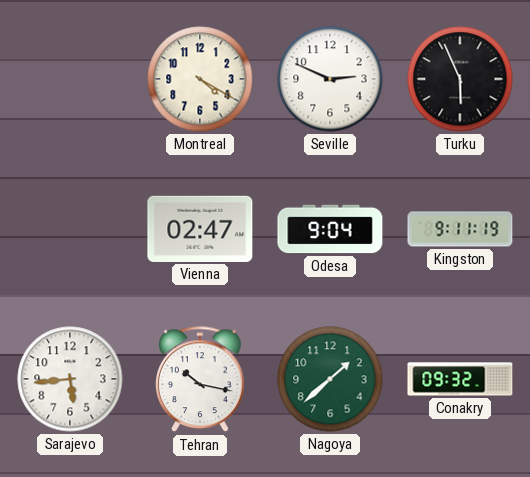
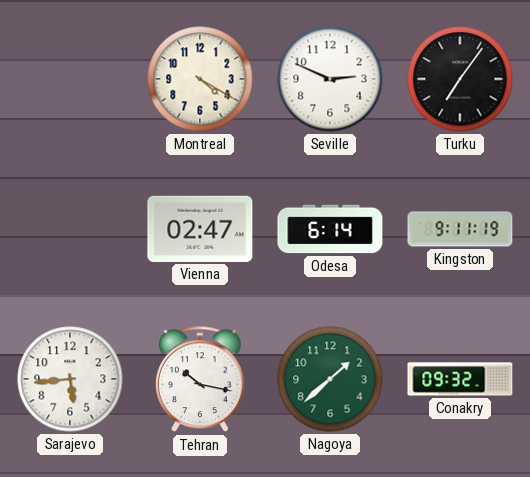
Turku: 5:56 -> 7:06 (460, 79)
Odesa: 9:04 -> 6:14 (330, 229)
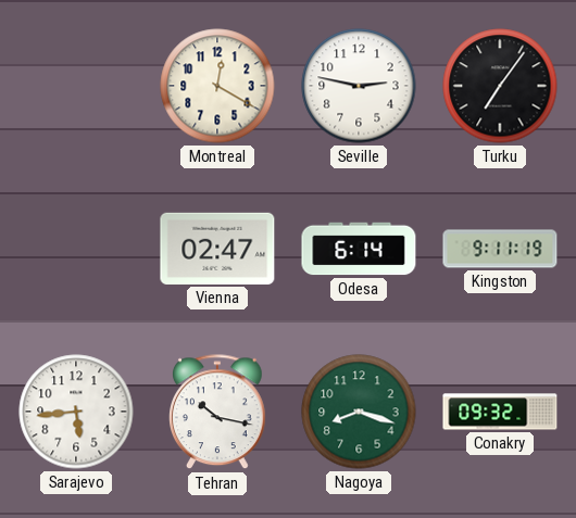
Montreal: 4:20 -> 12:20 (217, 86)
Seville: 2:49 -> 2:47 (359, 86)
Nagoya: 1:38 -> 8:18 (359, 412)
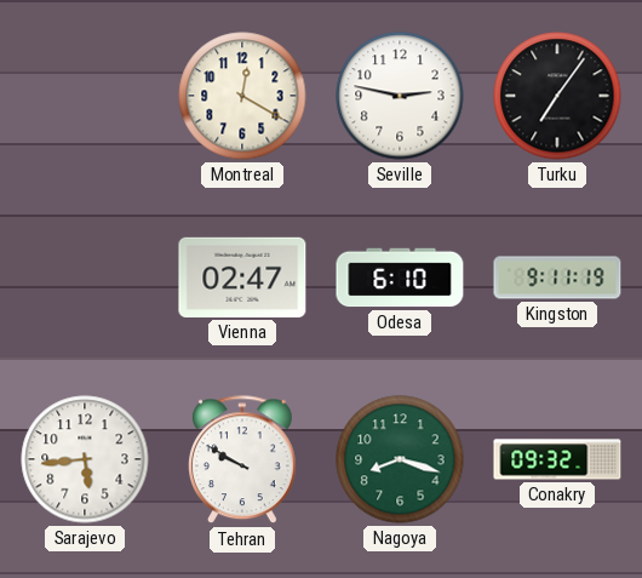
Odesa: 6:14 -> 6:10 (400, 277)
Tehran: 10:17 -> 9:50 (243, 460)
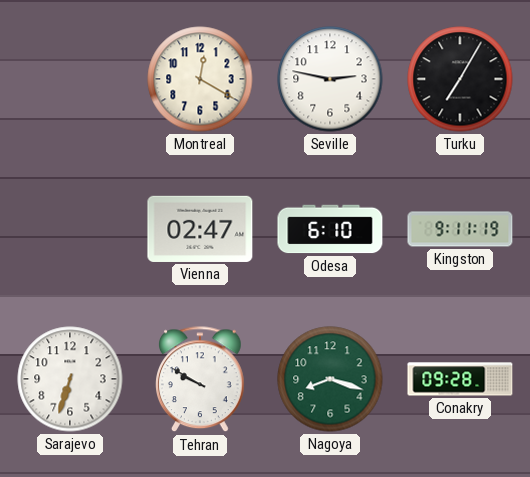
Turku: 7:06 -> 7:05 (460, 79)
Sarajevo: 5:44 -> 6:33 (70, 379)
Conakry: 09:32 -> 09:28 (460, 379)
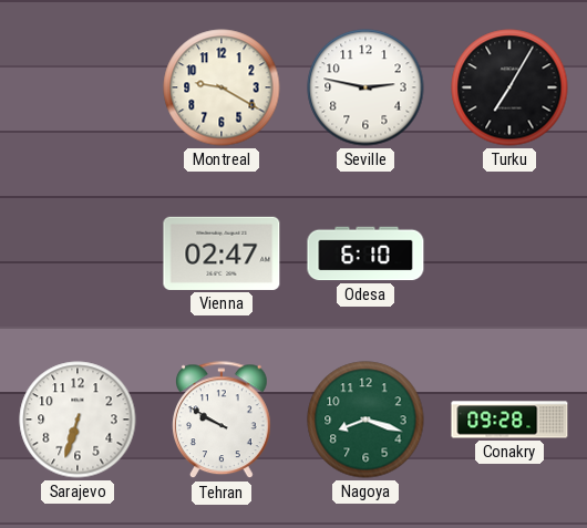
Montreal: 12:20 -> 9:20 (222, 87)
Kingston: 9:11 -> none (460, 229)
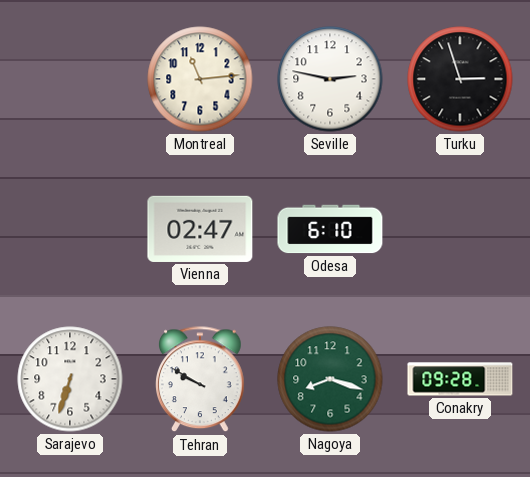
Montreal: 9:20 -> 11:14 (200, 79)
Turku: 7:05 -> 2:57 (460, 79)
